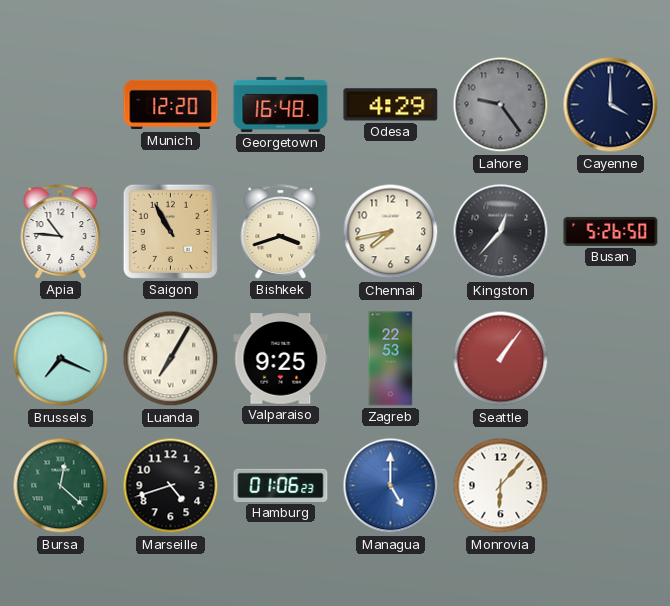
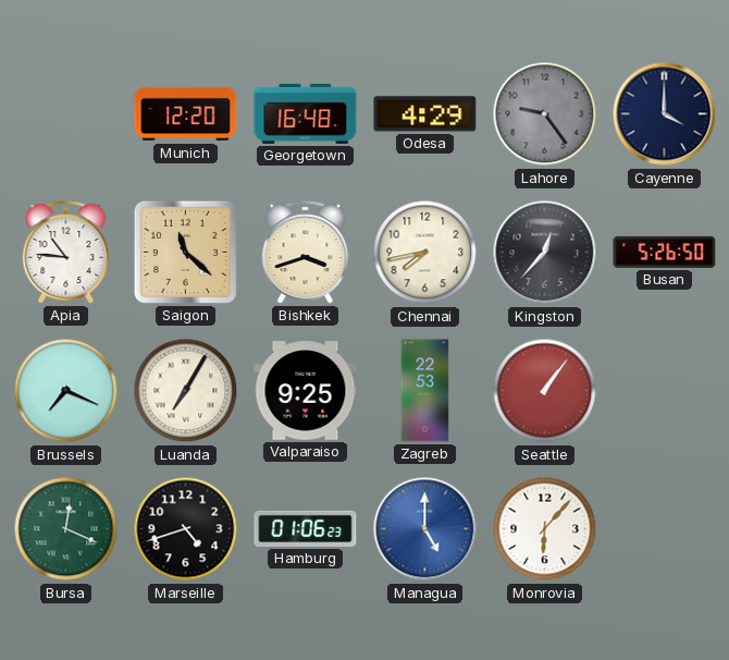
Saigon: 10:55 -> 11:22 (185, 252)
Bursa: 12:22 -> 12:19 (66, 529)
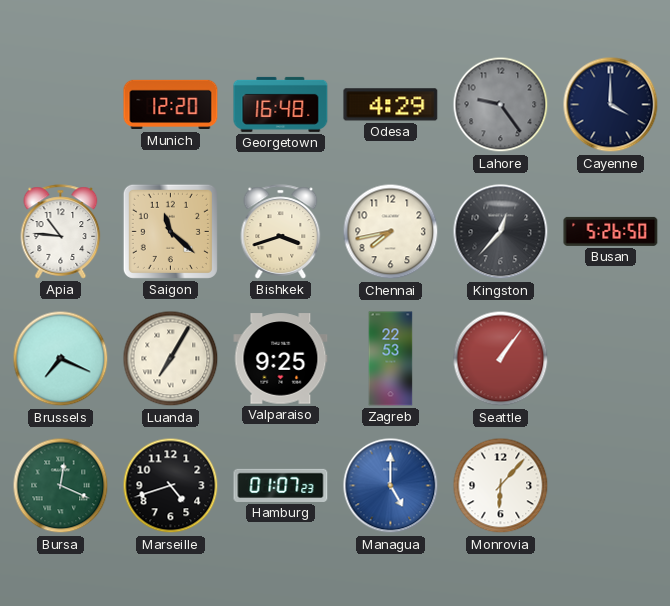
Hamburg: 01:06 -> 01:07 (281, 485)
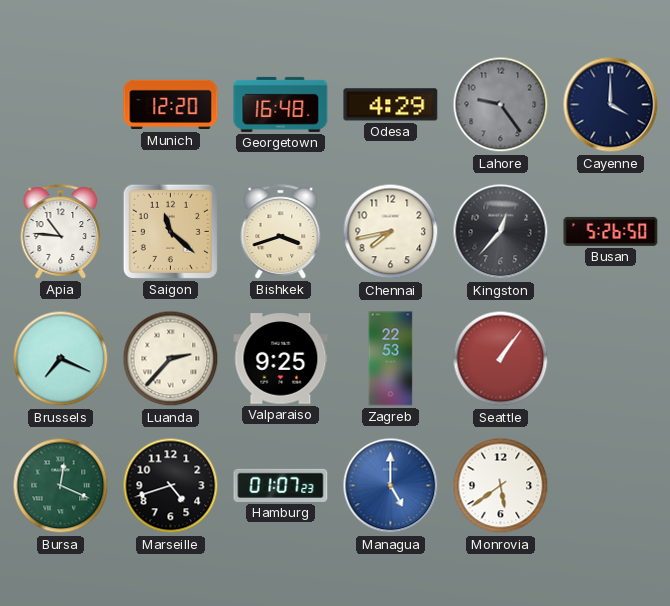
Luanda: 7:05 -> 2:37 (171, 359)
Monrovia: 6:07 -> 5:39 (501, 486)
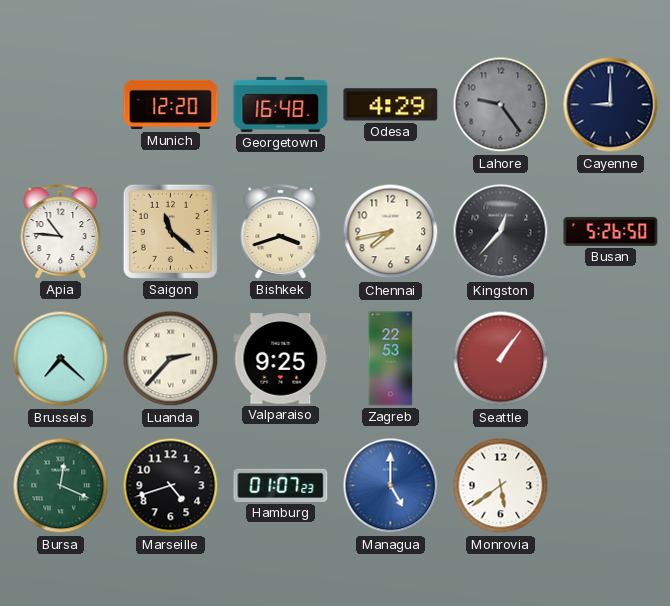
Cayenne: 4:00 -> 9:00 (611, 105)
Brussels: 7:19 -> 7:22 (61, 359)
